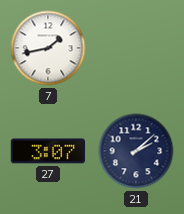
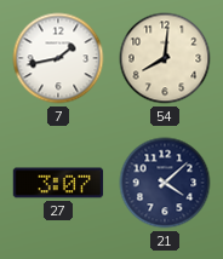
54: none -> 8:01 (165, 58)
21: 2:08 -> 4:08 (165, 183)
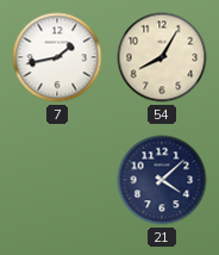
54: 8:01 -> 8:05 (162, 57)
27: 3:07 -> none (58, 183)
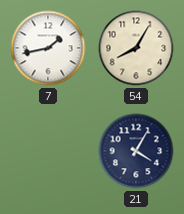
21: 4:08 -> 4:05 (136, 151)
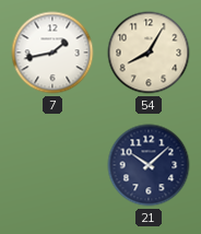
21: 4:05 -> 10:08 (149, 165)
